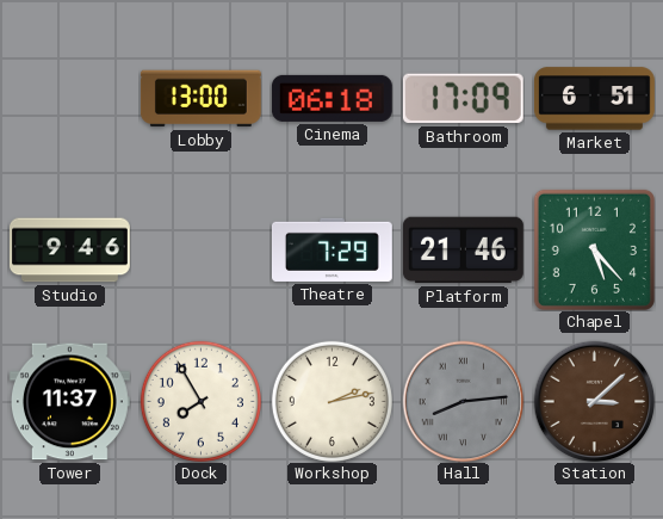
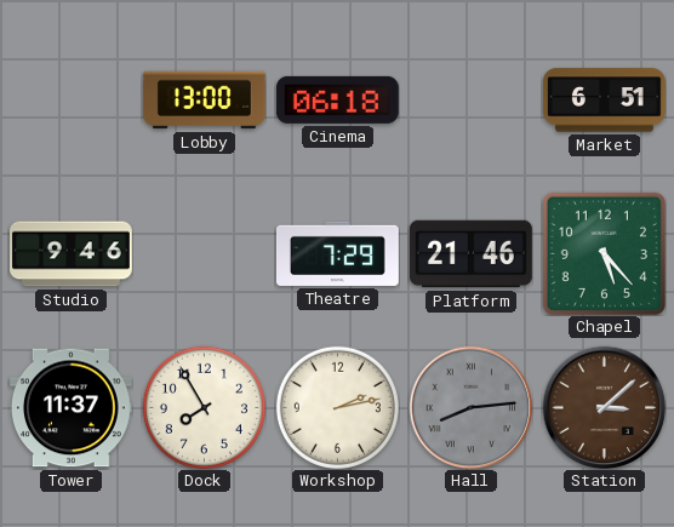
Bathroom: 17:09 -> none (463, 99)
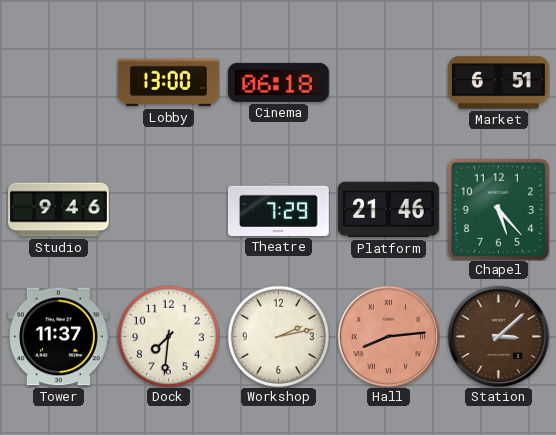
Dock: 7:55 -> 7:31 (168, 336)
Hall dial: grey -> salmon (388, 336)
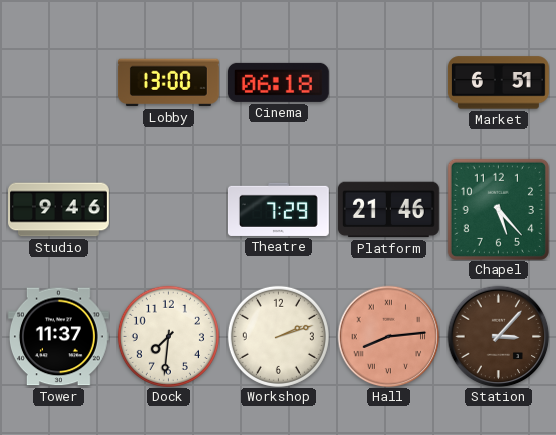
Workshop: 2:13 -> 2:12 (278, 336)
Station: 3:08 -> 3:07 (498, 336)
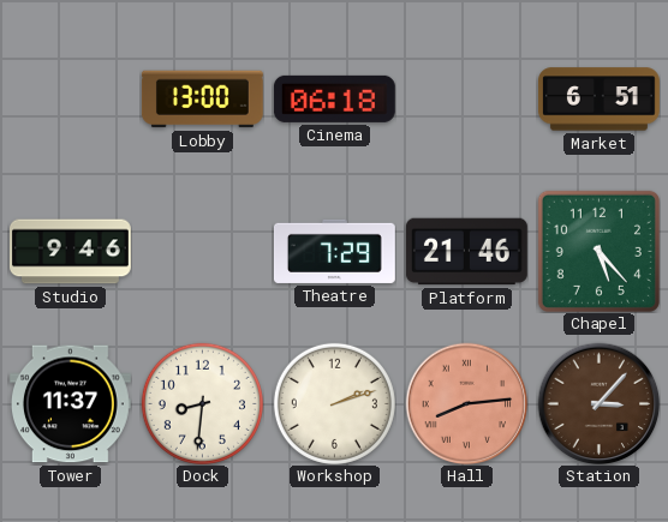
Dock: 7:31 -> 8:31 (202, 403)
